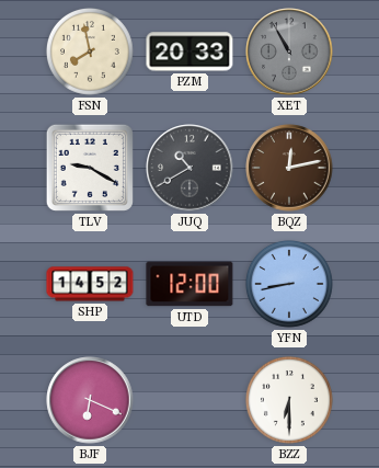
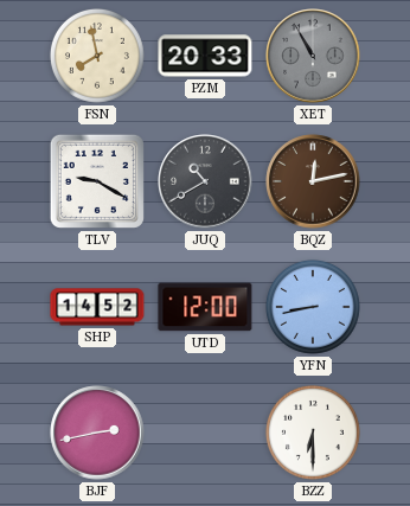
BJF: 6:19 -> 2:43 (97, 433)
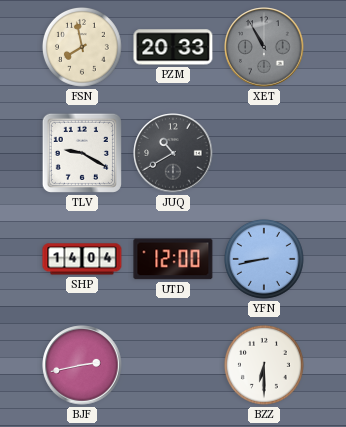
BQZ: 12:13 -> none (313, 181)
SHP: 14:52 -> 14:04 (82, 259)
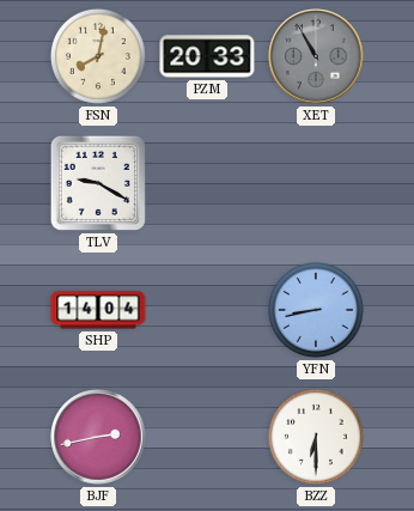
FSN: 7:58 -> 8:02 (98, 56)
JUQ: 10:40 -> none (173, 153)
UTD: 12:00 -> none (173, 259)
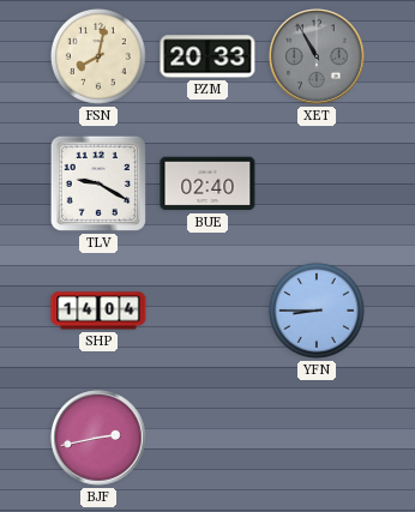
BUE: none -> 02:40 (207, 183)
YFN: 8:43 -> 8:45 (317, 311)
BZZ: 6:30 -> none (316, 437)
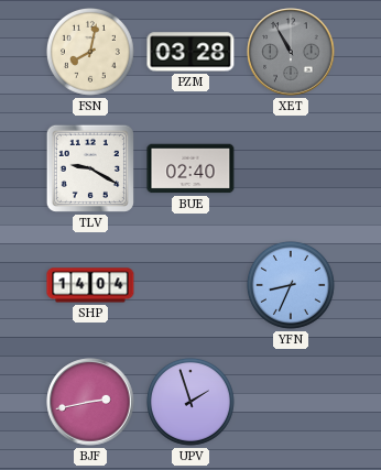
PZM: 20:33 -> 03:28 (190, 52)
YFN: 8:45 -> 8:34 (291, 285)
UPV: none -> 1:57 (190, 402)
